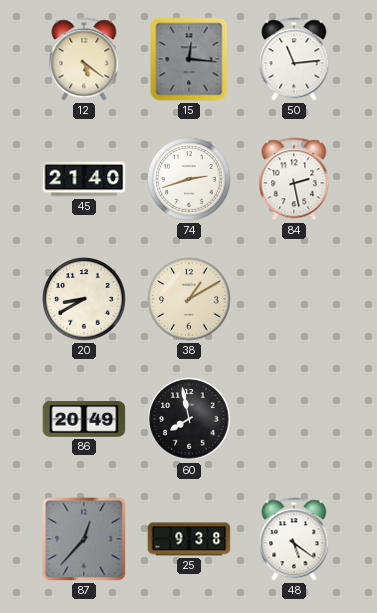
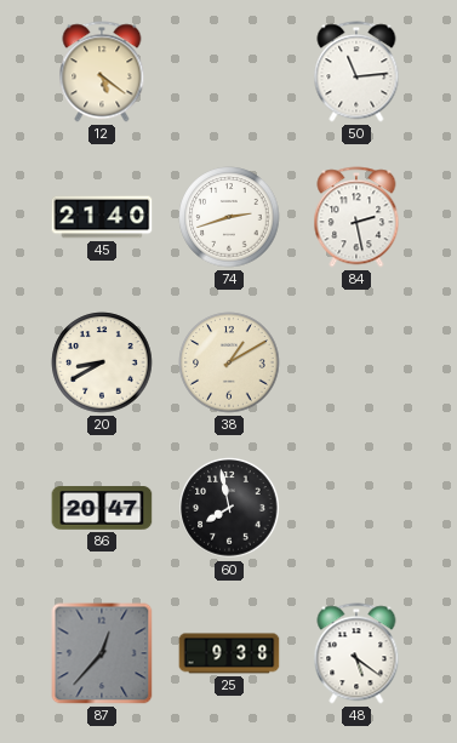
15: 12:16 -> none (189, 59)
86: 20:49 -> 20:47 (102, 508)
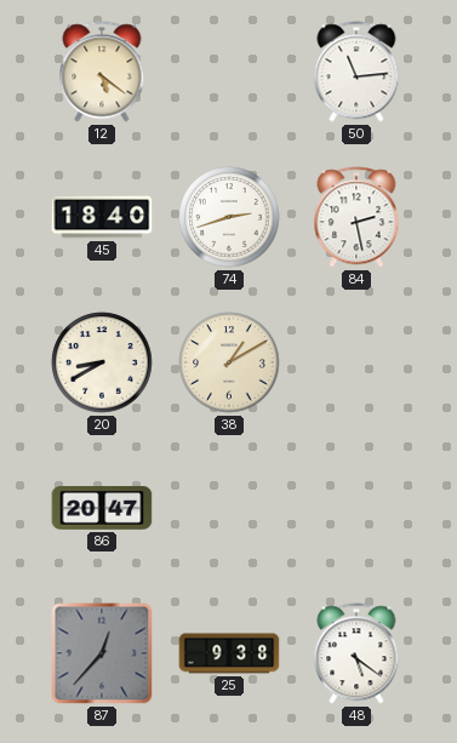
45: 21:40 -> 18:40 (102, 217)
60: 7:58 -> none (229, 508)
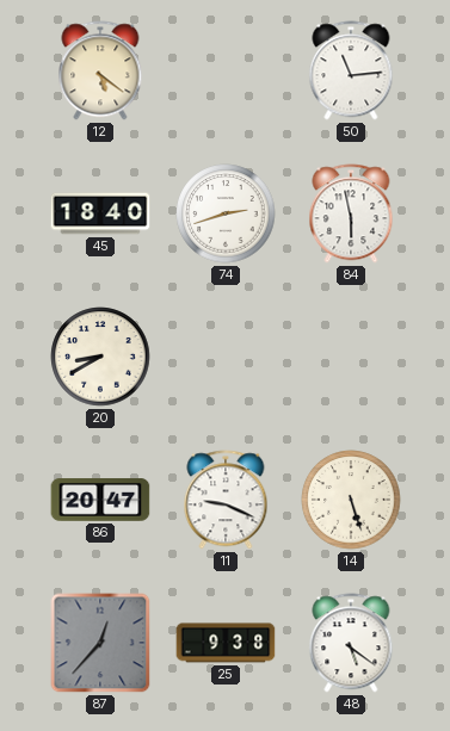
84: 2:28 -> 5:58 (351, 213)
38: 1:10 -> none (229, 362)
11: none -> 9:19 (226, 500)
14: none -> 5:27 (351, 500)
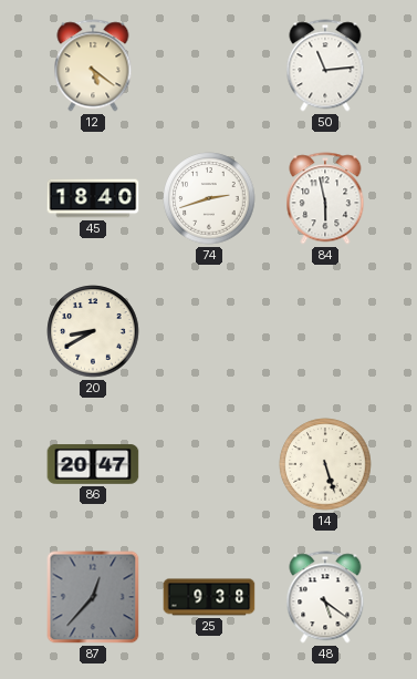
11: 9:19 -> none (226, 500)
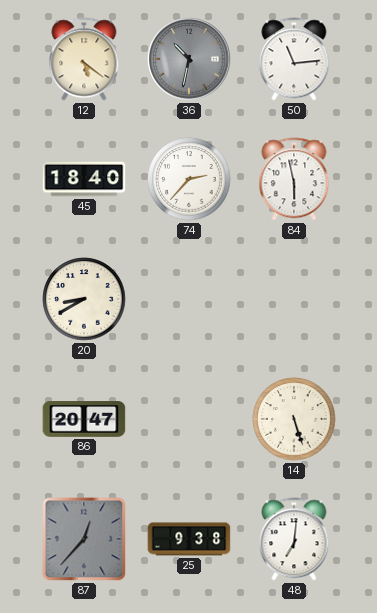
36: none -> 10:32 (189, 59)
74: 2:42 -> 2:37 (189, 179)
48: 5:21 -> 7:01 (294, 539)
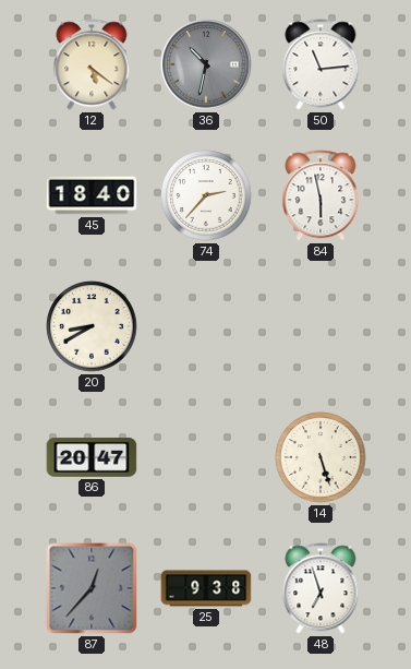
48: 7:01 -> 6:57 (321, 588)
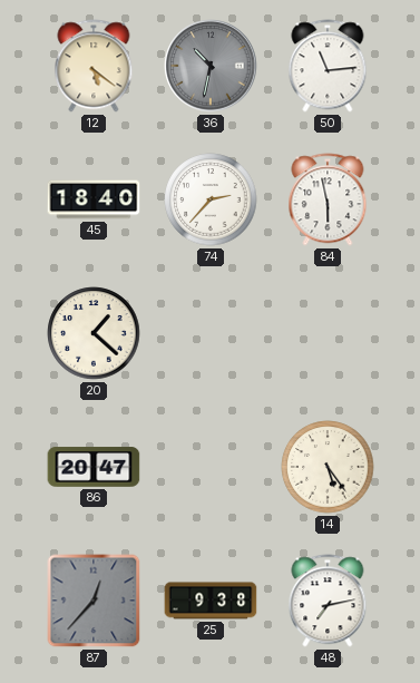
20: 8:40 -> 1:22 (94, 333)
14: 5:27 -> 5:24 (328, 467)
48: 6:57 -> 7:13 (328, 601)
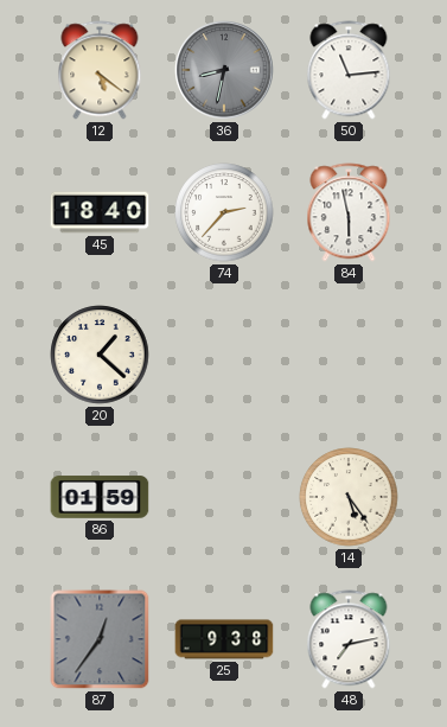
36: 10:32 -> 8:32 (224, 70)
86: 20:47 -> 01:59 (100, 497)
87: 12:37 -> 12:36 (100, 639)
